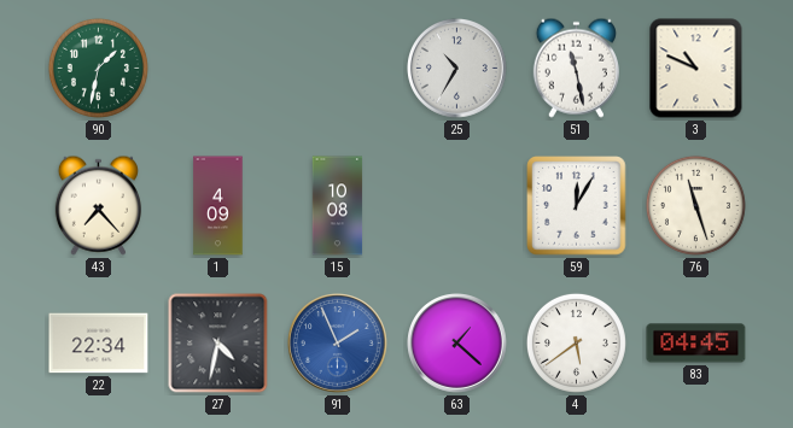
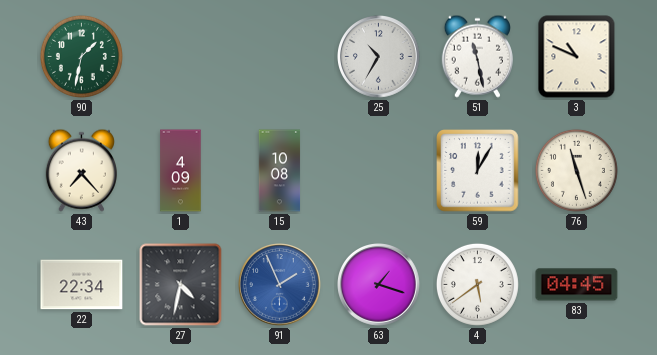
63: 1:22 -> 1:18 (379, 285)
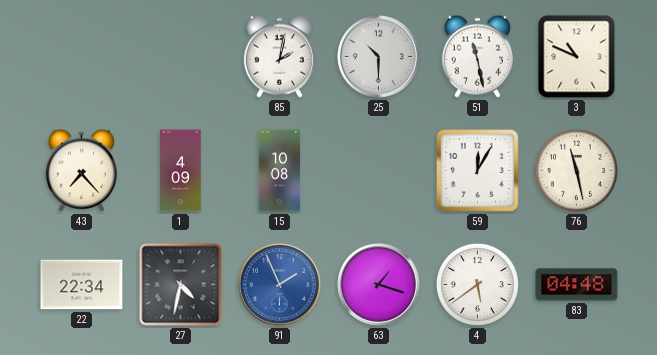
90: 1:32 -> none (81, 56)
85: none -> 2:02 (279, 56)
25: 10:35 -> 10:30 (379, 57)
76: 11:27 -> 11:28 (576, 170)
83: 04:45 -> 04:48 (577, 285)
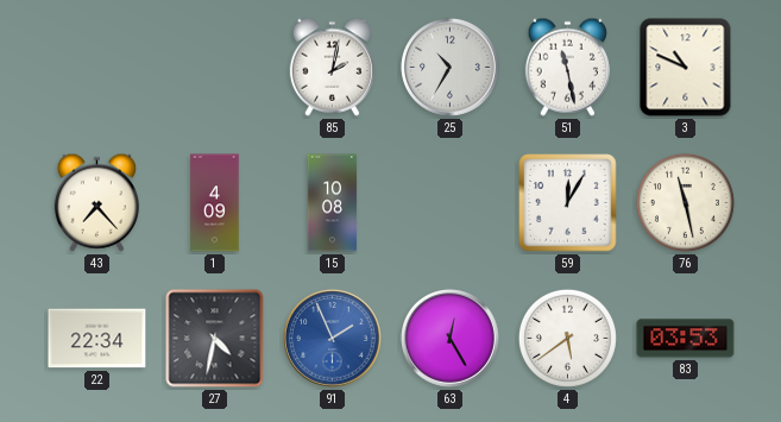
25: 10:30 -> 10:35 (451, 68)
63: 1:18 -> 12:25 (451, 339)
83: 04:48 -> 03:53 (686, 339)
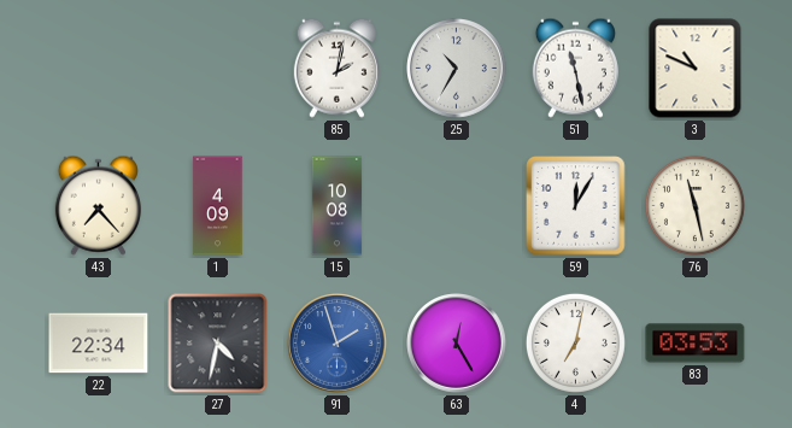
91: 1:56 -> 1:57 (338, 344)
4: 5:39 -> 7:02 (575, 342)
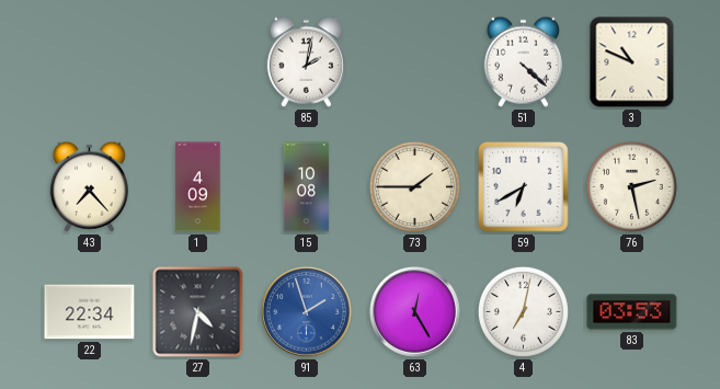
25: 10:35 -> none (457, 69)
51: 11:28 -> 4:22 (523, 61)
73: none -> 1:45 (414, 186)
59: 12:05 -> 6:40 (524, 187)
76: 11:28 -> 2:28 (631, 186)
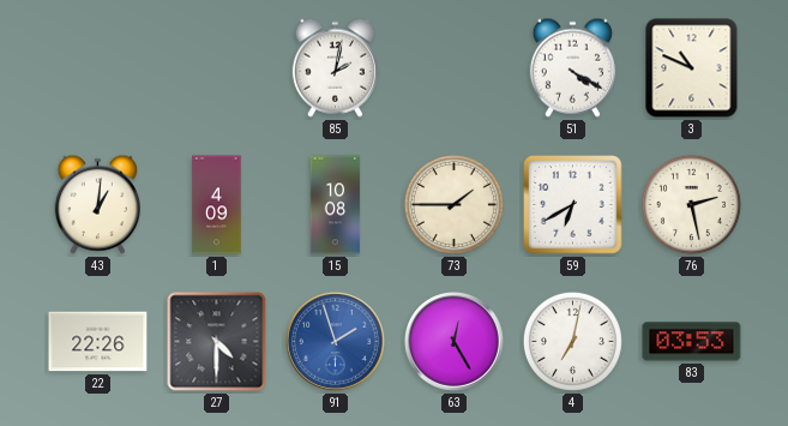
51: 4:22 -> 4:20 (572, 67)
43: 7:23 -> 1:01 (97, 204)
22: 22:34 -> 22:26 (98, 342)
27: 4:32 -> 4:30 (217, 342)
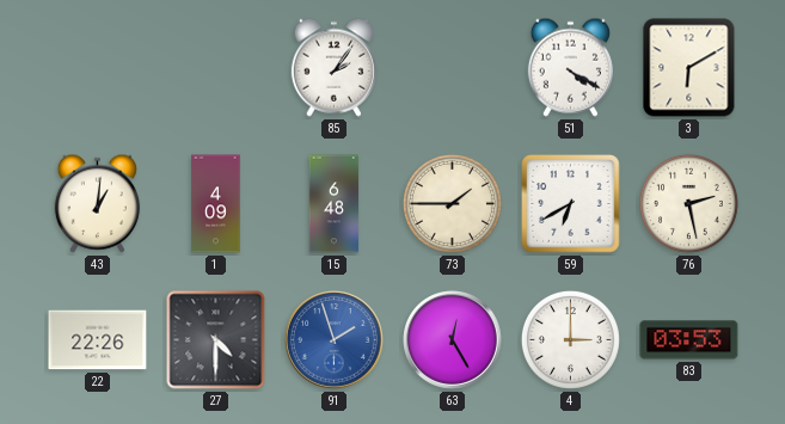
85: 2:02 -> 2:06 (333, 67)
3: 10:49 -> 6:10 (689, 68)
15: 10:08 -> 6:48 (335, 204)
4: 7:02 -> 3:00 (570, 339)
